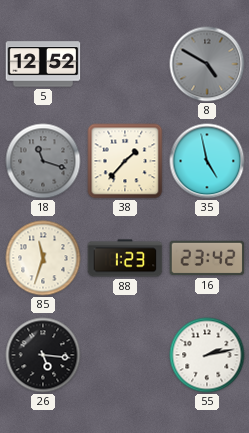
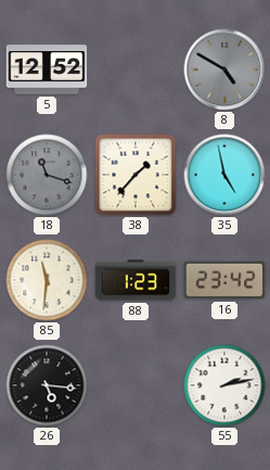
85: 11:33 -> 11:31 (47, 280)
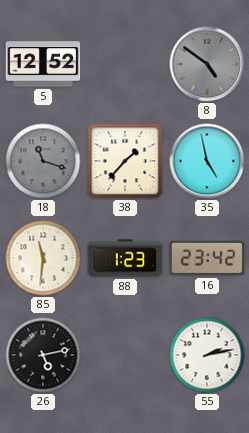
8: 4:50 -> 4:51 (207, 64)
26: 5:16 -> 5:13 (43, 355)
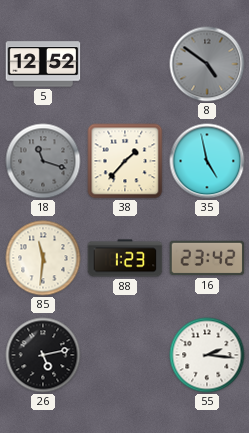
55: 2:13 -> 2:16 (207, 355)
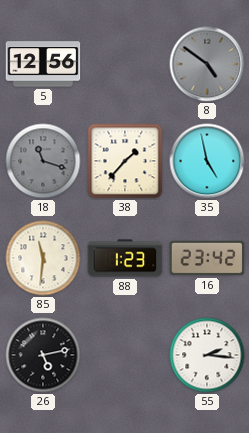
5: 12:52 -> 12:56 (43, 64)
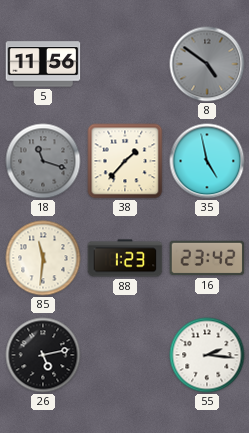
5: 12:56 -> 11:56 (43, 64)
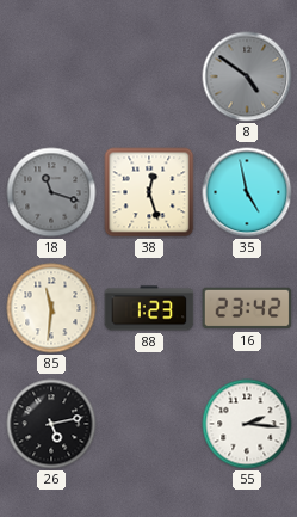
5: 11:56 -> none (43, 64)
38: 1:37 -> 12:27 (149, 192)
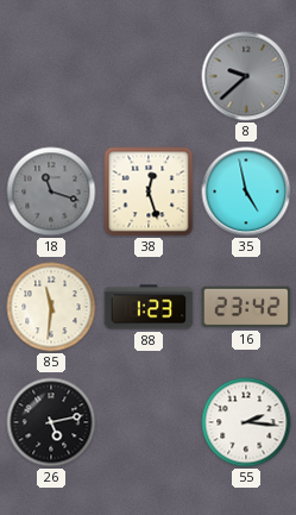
8: 4:51 -> 9:38 (246, 76)
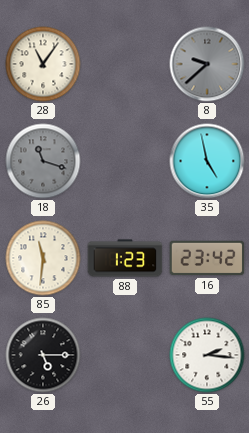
28: none -> 11:06 (43, 64)
38: 12:27 -> none (149, 191)
26: 5:13 -> 5:15 (43, 355)
